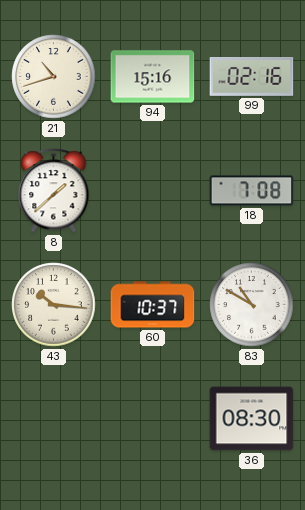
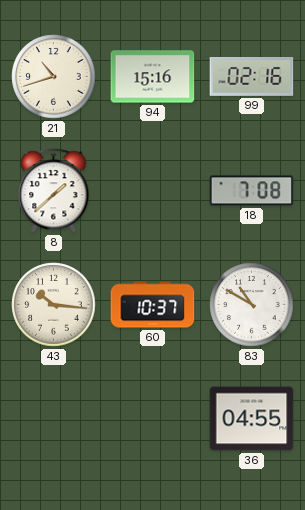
36: 08:30 -> 04:55 (252, 419)
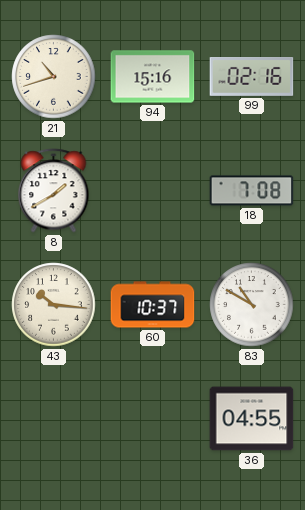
8: 1:38 -> 1:40 (54, 191)
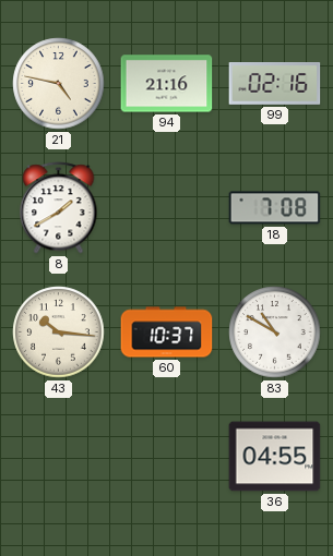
21: 10:42 -> 4:47 (59, 84)
94: 15:16 -> 21:16 (167, 84)
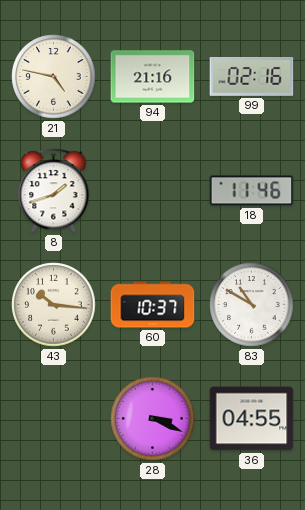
8: 1:40 -> 1:42 (54, 191)
18: 7:08 -> 11:46 (252, 191)
28: none -> 3:19 (153, 419)
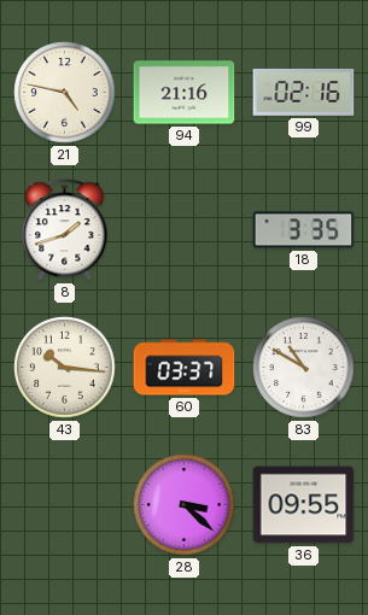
18: 11:46 -> 3:35 (304, 230)
60: 10:37 -> 03:37 (185, 368)
28: 3:19 -> 3:22 (185, 505)
36: 04:55 -> 09:55 (304, 505)
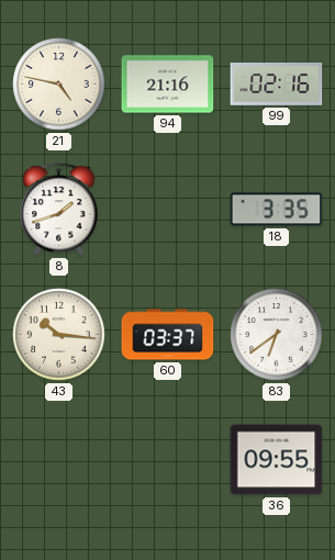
83: 10:50 -> 6:39 (277, 335)
28: 3:22 -> none (185, 505)
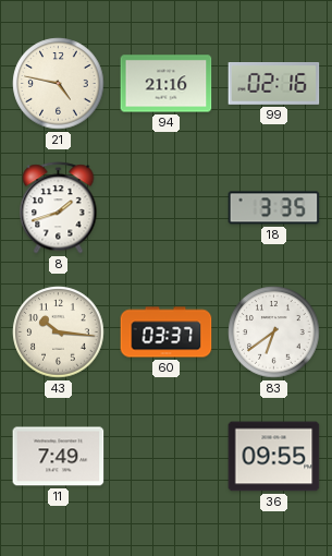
11: none -> 7:49 (59, 457)
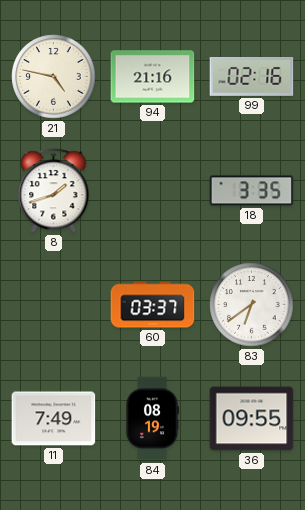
43: 10:16 -> none (59, 333)
84: none -> 08:19 (153, 419)
